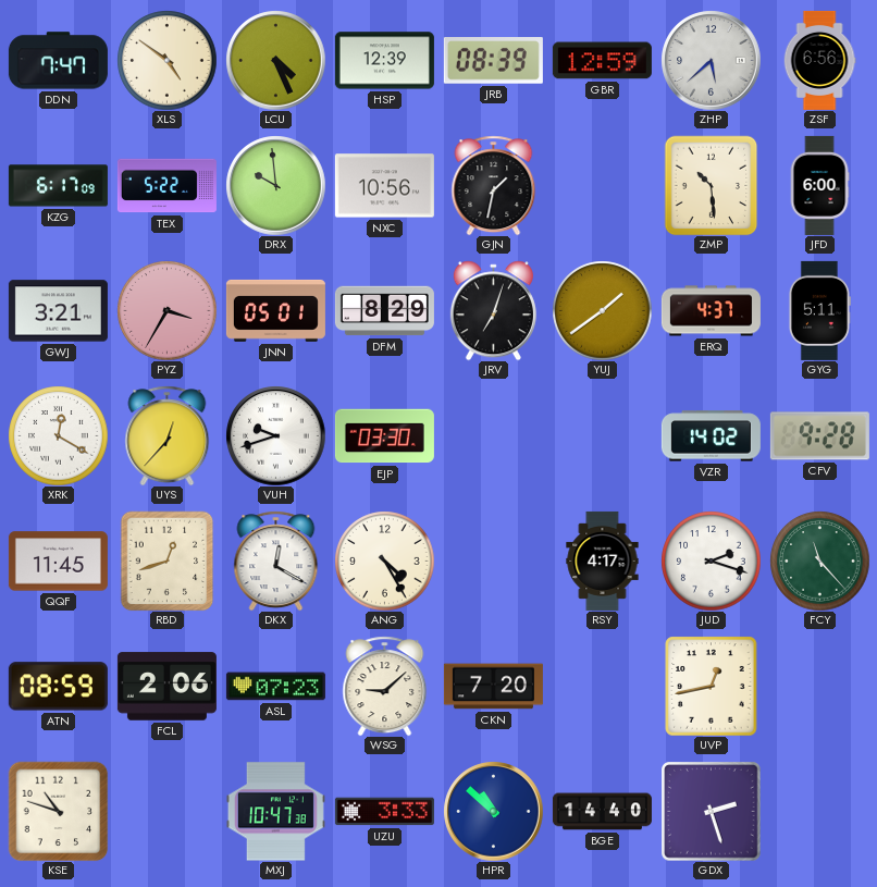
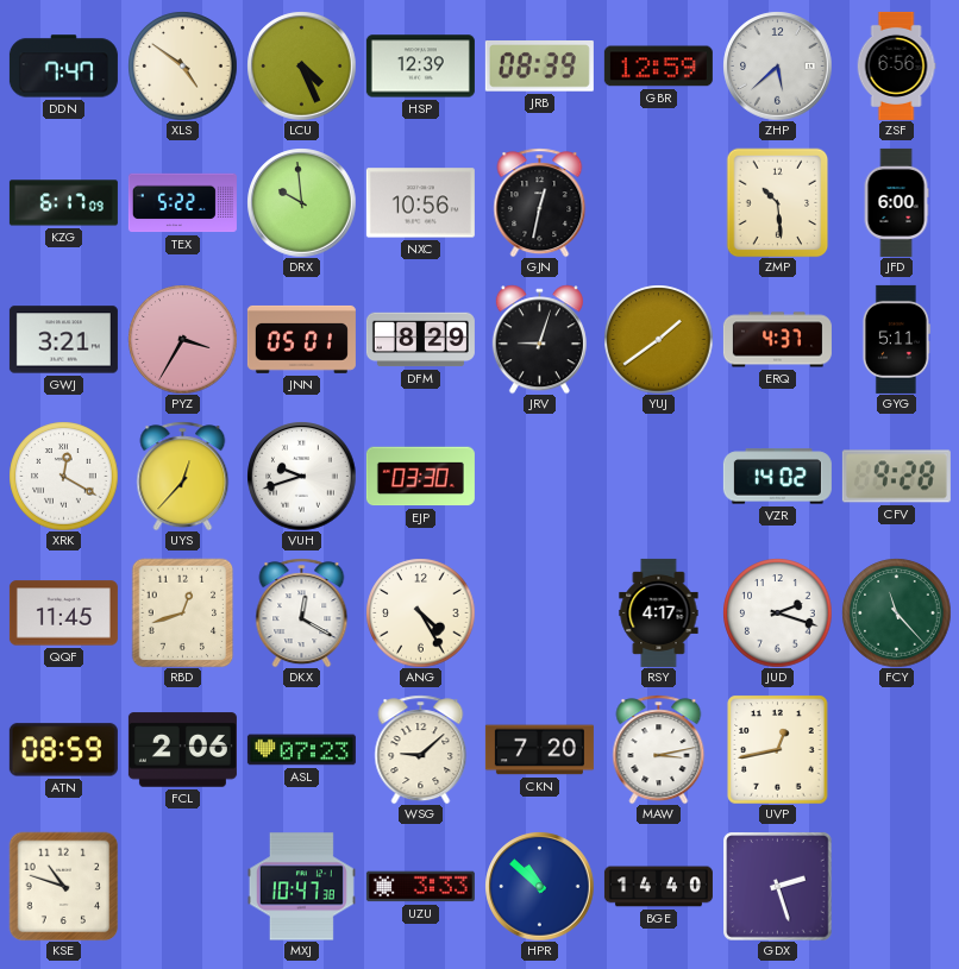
GJN: 1:32 -> 12:32 (540, 202)
JRV: 7:03 -> 9:03 (539, 339)
MAW: none -> 3:13 (659, 749)
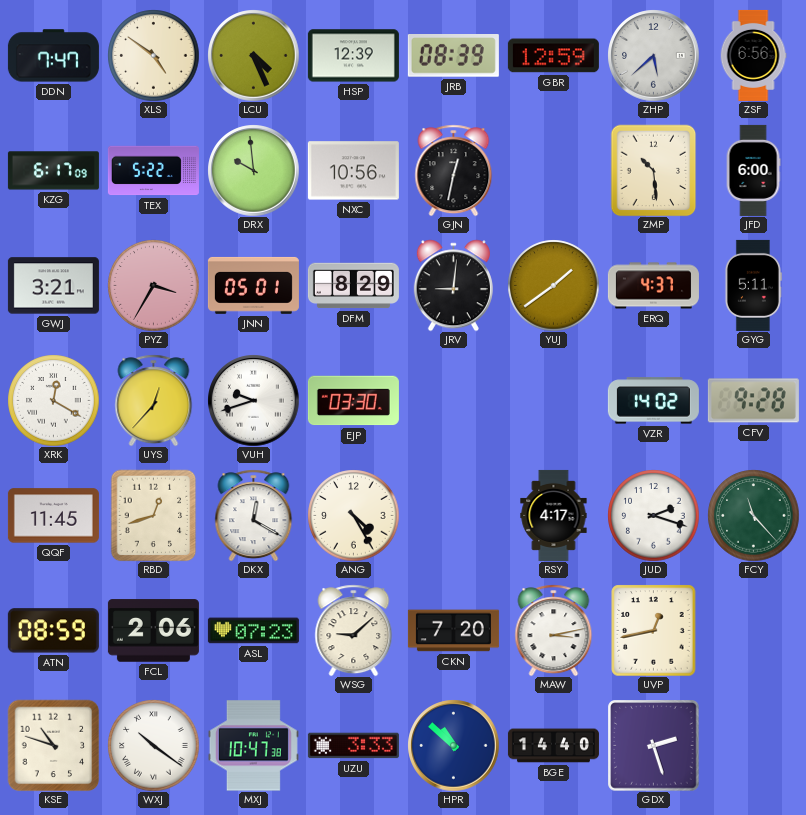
JRV: 9:03 -> 9:01 (453, 285)
WXJ: none -> 10:21 (153, 745)
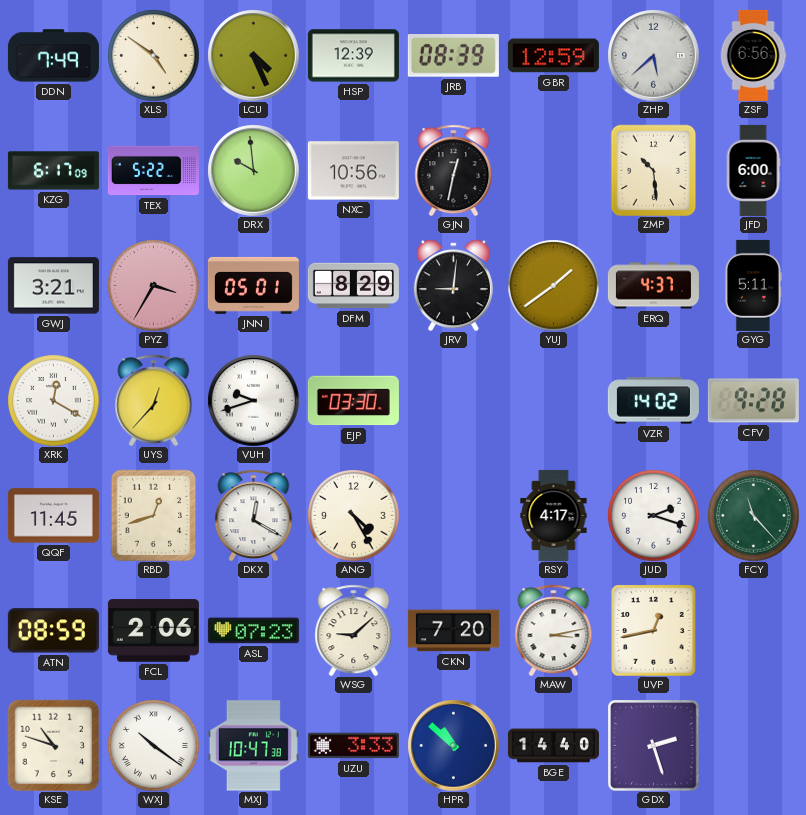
DDN: 7:47 -> 7:49 (53, 56)
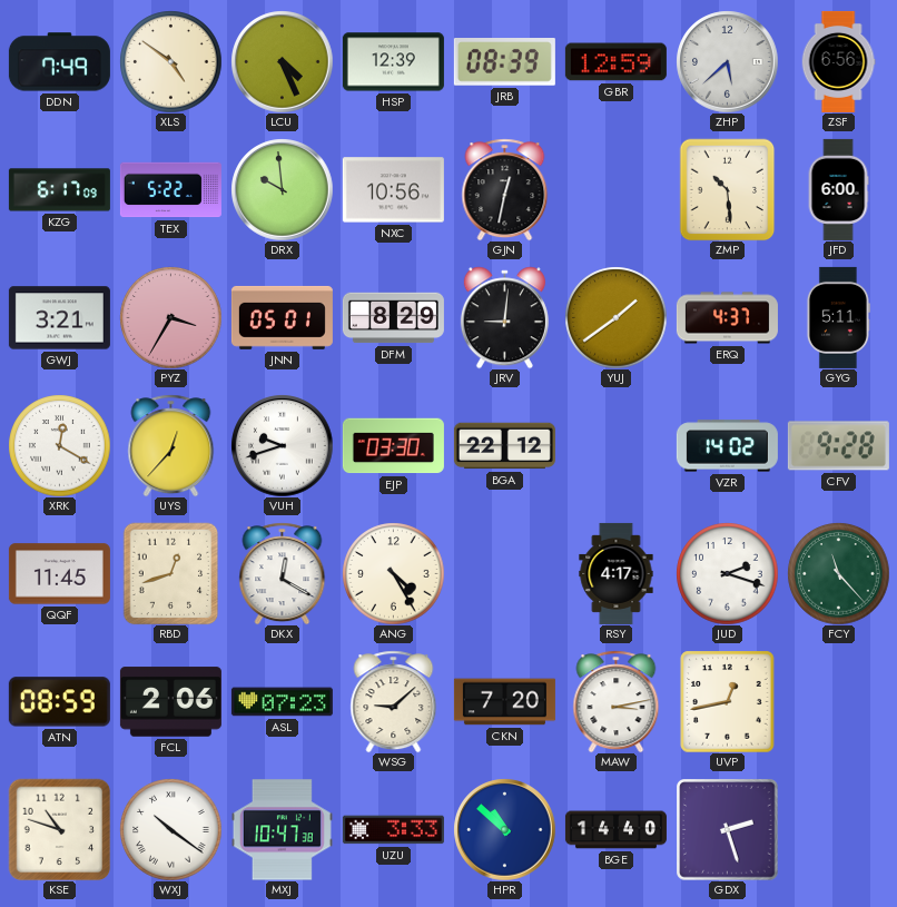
BGA: none -> 22:12 (504, 446)
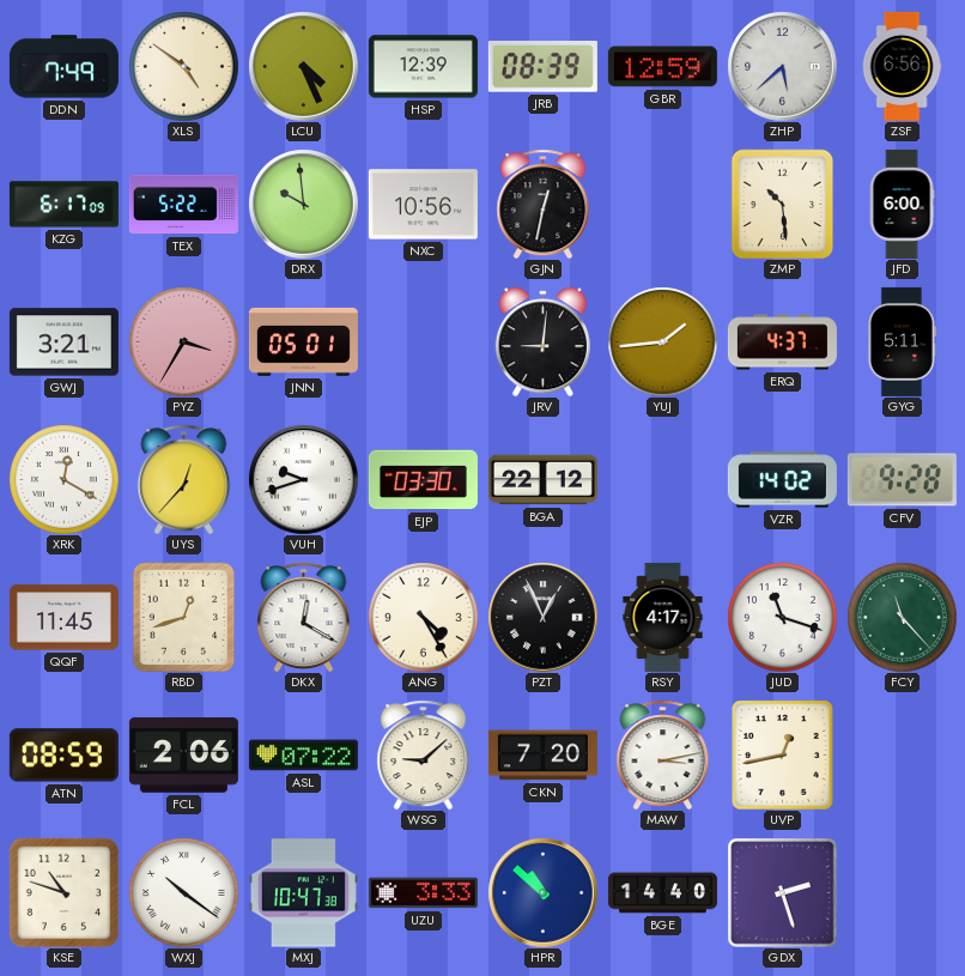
DFM: 8:29 -> none (393, 318)
YUJ: 1:39 -> 1:44 (662, 341)
PZT: none -> 12:56 (542, 617)
JUD: 2:18 -> 11:18 (782, 617)
ASL: 07:23 -> 07:22 (303, 756)
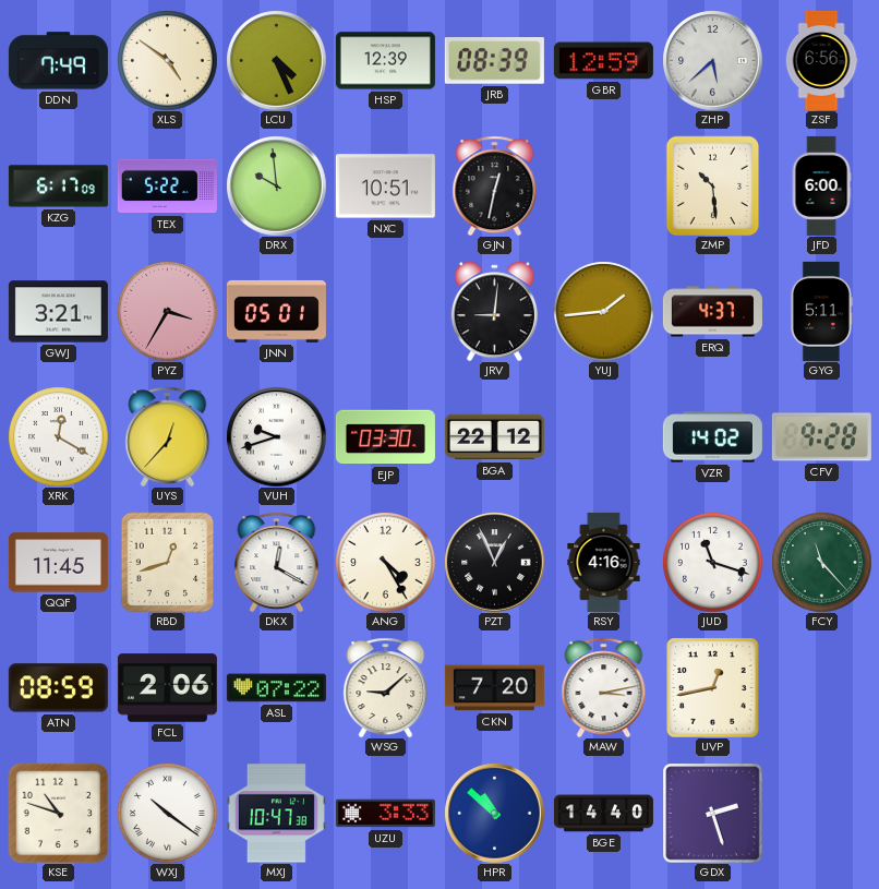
NXC: 10:56 -> 10:51 (385, 187)
RSY: 4:17 -> 4:16 (604, 562)
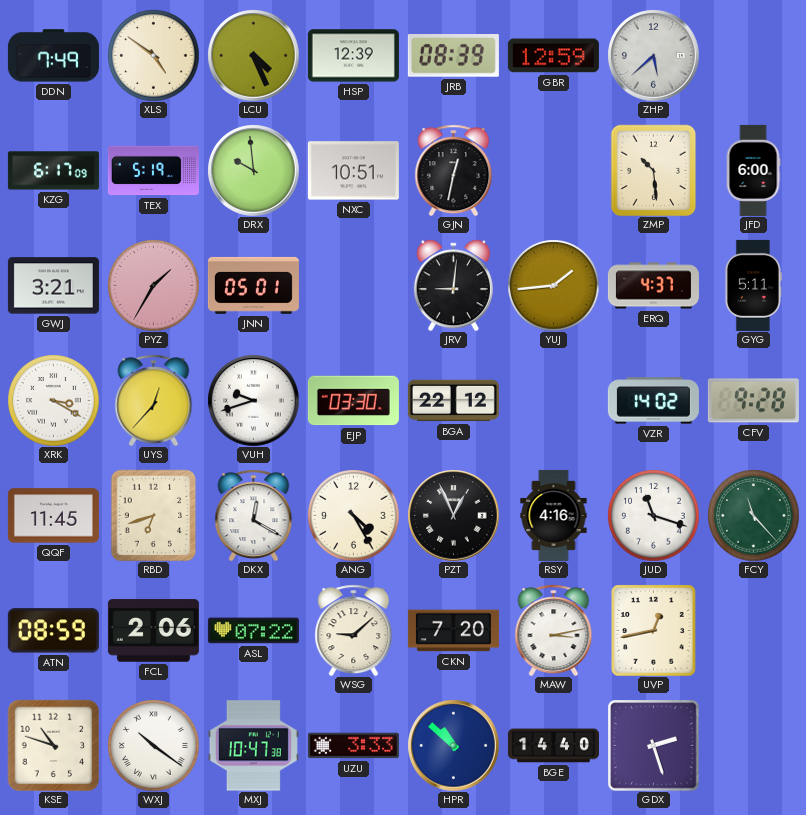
ZSF: 6:56 -> none (821, 60)
TEX: 5:22 -> 5:19 (153, 171)
PYZ: 3:35 -> 1:35 (153, 285)
XRK: 12:20 -> 3:20 (53, 400)
RBD: 12:42 -> 6:42 (154, 515)
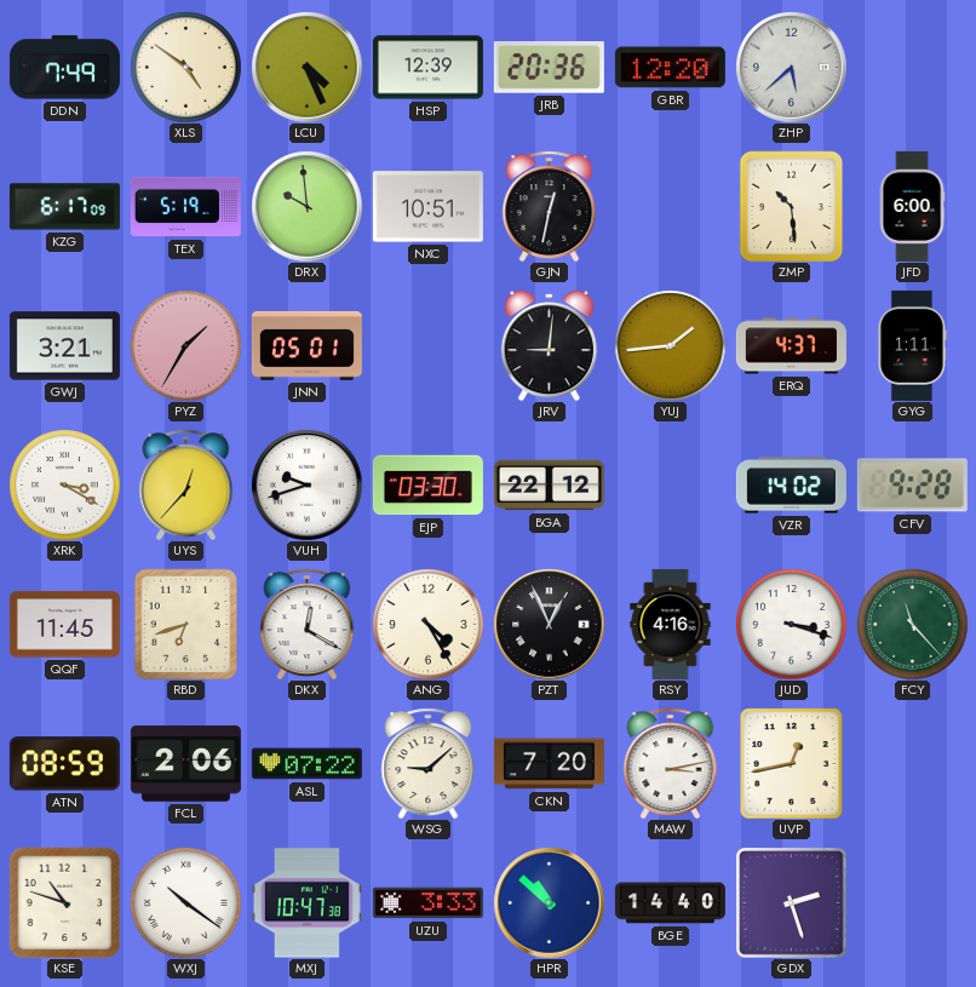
JRB: 08:39 -> 20:36 (549, 68)
GBR: 12:59 -> 12:20 (670, 68)
GYG: 5:11 -> 1:11 (912, 345)
JUD: 11:18 -> 3:18 (791, 624)
